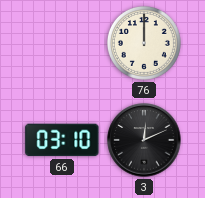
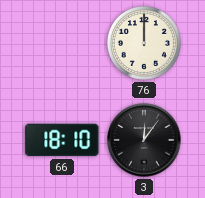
66: 03:10 -> 18:10 (62, 140)
3: 12:11 -> 12:06 (144, 140)
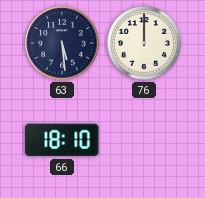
63: none -> 5:29 (62, 43)
3: 12:06 -> none (144, 140)
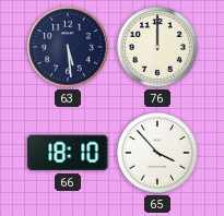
65: none -> 3:53 (157, 153)
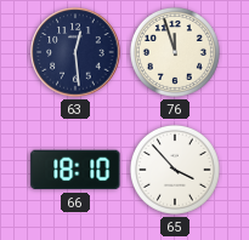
63: 5:29 -> 12:29 (75, 52)
76: 12:00 -> 11:57 (175, 52)
